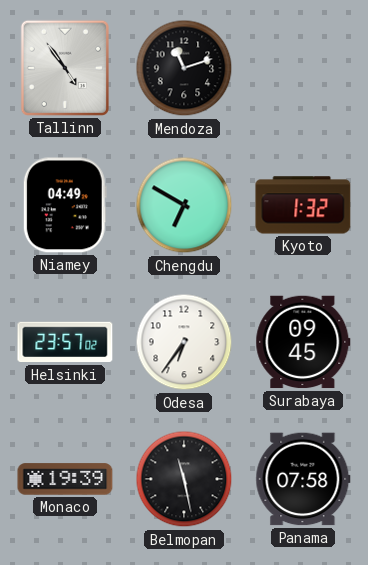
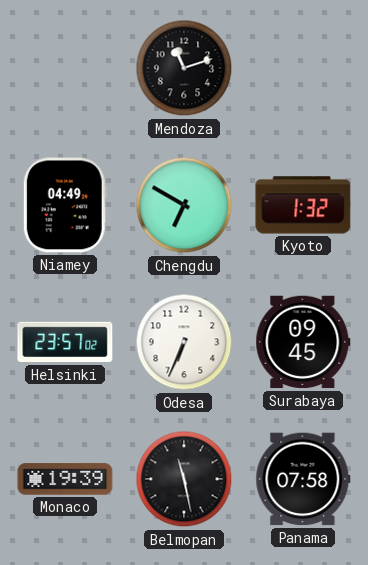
Tallinn: 4:54 -> none (65, 68)
Odesa: 6:36 -> 6:34 (184, 342)
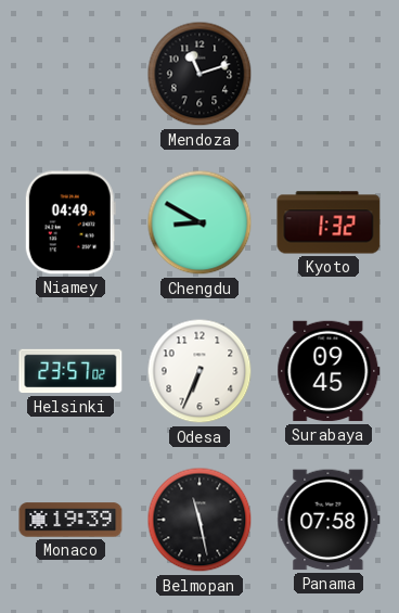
Chengdu: 6:50 -> 8:50 (200, 222)
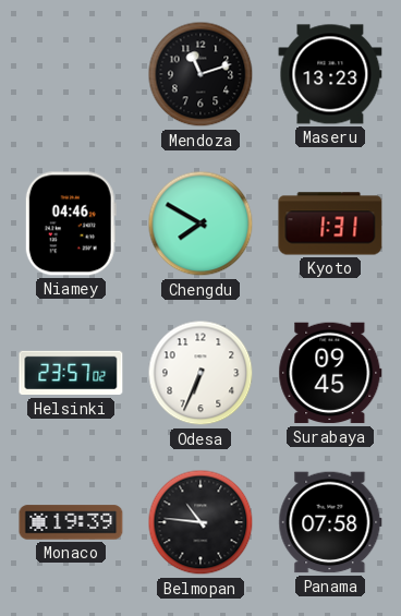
Maseru: none -> 13:23 (330, 74)
Niamey: 04:49 -> 04:46 (71, 224)
Chengdu: 8:50 -> 7:50 (200, 224)
Kyoto: 1:32 -> 1:31 (330, 224)
Belmopan: 11:28 -> 10:46 (200, 522)
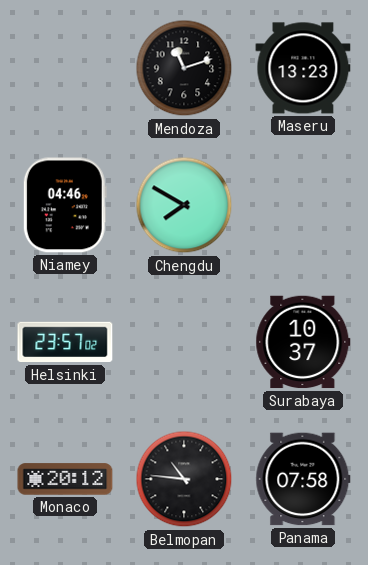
Kyoto: 1:31 -> none (330, 224)
Odesa: 6:34 -> none (200, 373)
Surabaya: 09:45 -> 10:37 (303, 342)
Monaco: 19:39 -> 20:12 (65, 479)
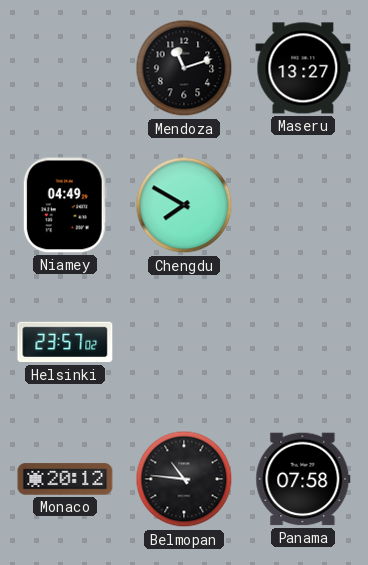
Maseru: 13:23 -> 13:27 (303, 68)
Niamey: 04:46 -> 04:49 (65, 205)
Surabaya: 10:37 -> none (303, 342)
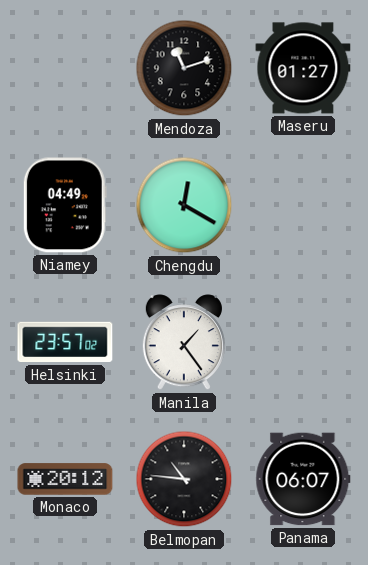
Maseru: 13:27 -> 01:27 (303, 68)
Chengdu: 7:50 -> 12:20 (184, 205)
Manila: none -> 1:24 (184, 343)
Panama: 07:58 -> 06:07 (303, 479)
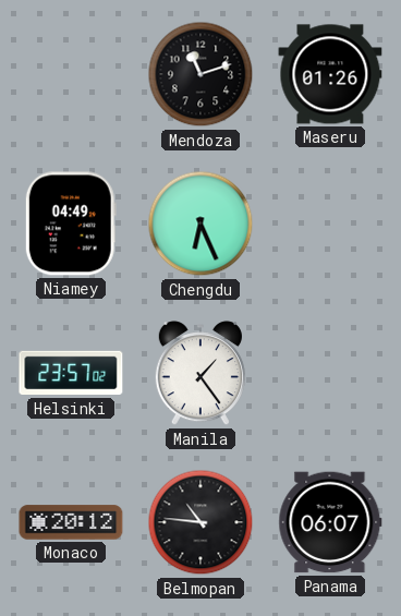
Maseru: 01:27 -> 01:26 (330, 74)
Chengdu: 12:20 -> 6:26 (200, 224)
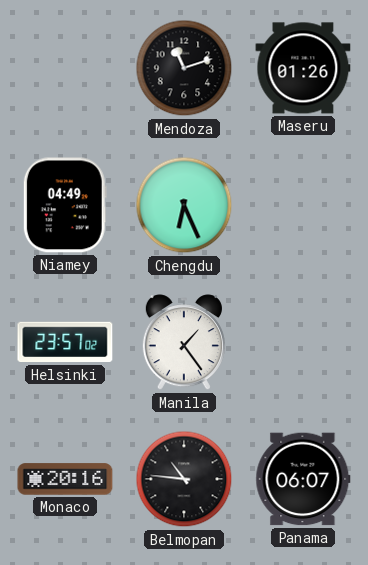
Monaco: 20:12 -> 20:16 (65, 479)
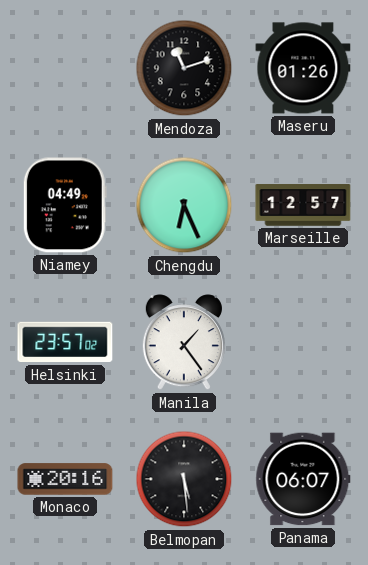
Marseille: none -> 12:57 (303, 205)
Belmopan: 10:46 -> 5:29 (184, 479)
